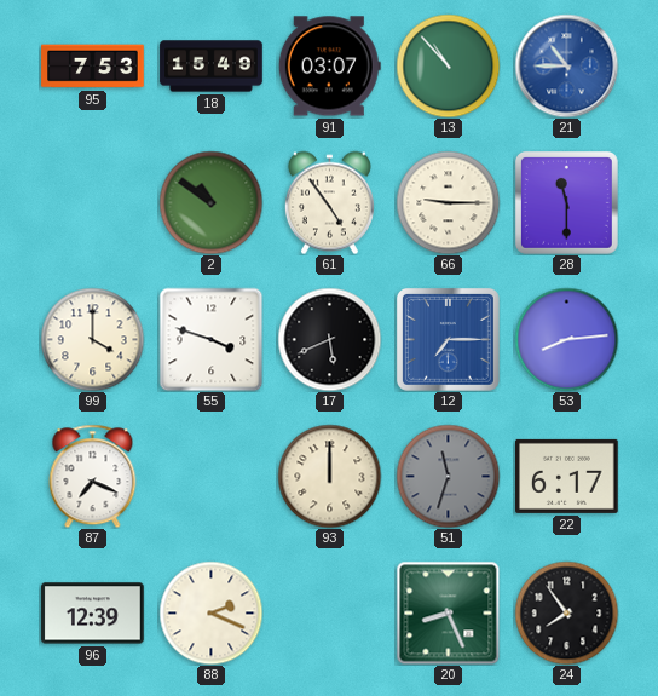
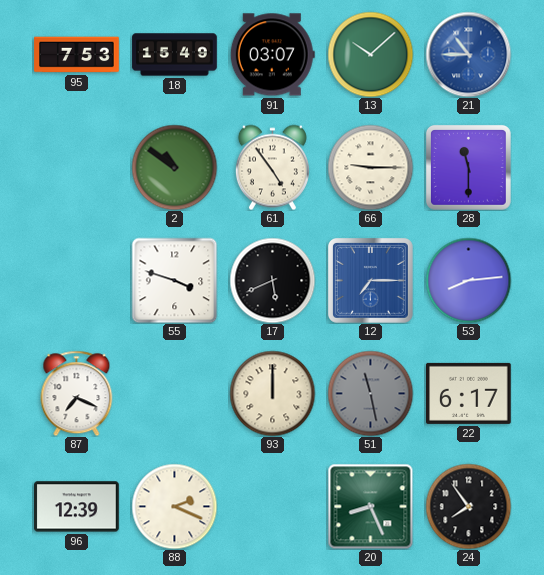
13: 10:53 -> 10:08 (370, 54)
99: 4:00 -> none (92, 339)
51: 11:33 -> 11:28 (370, 393)
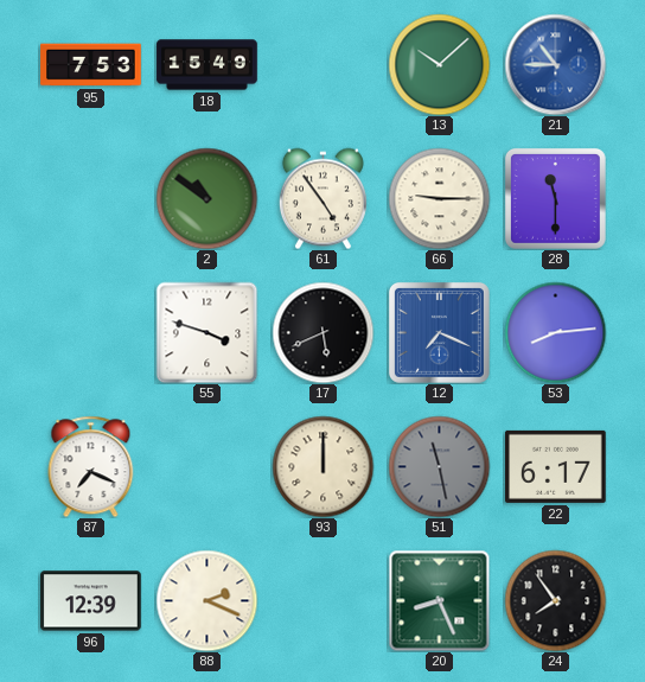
91: 03:07 -> none (272, 55)
12: 7:15 -> 7:19 (439, 332)
